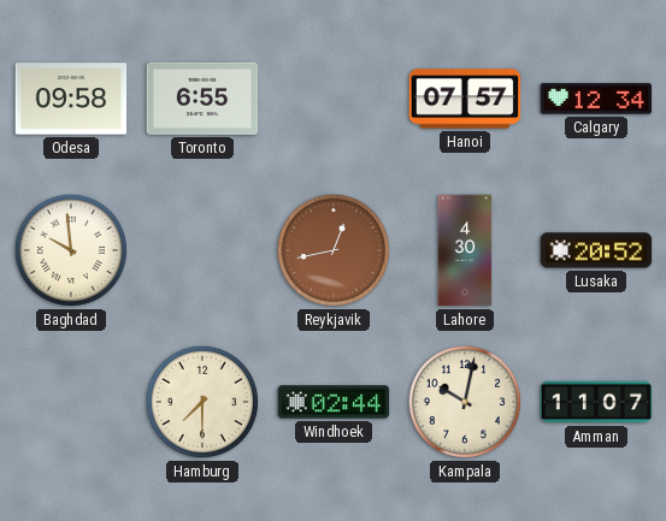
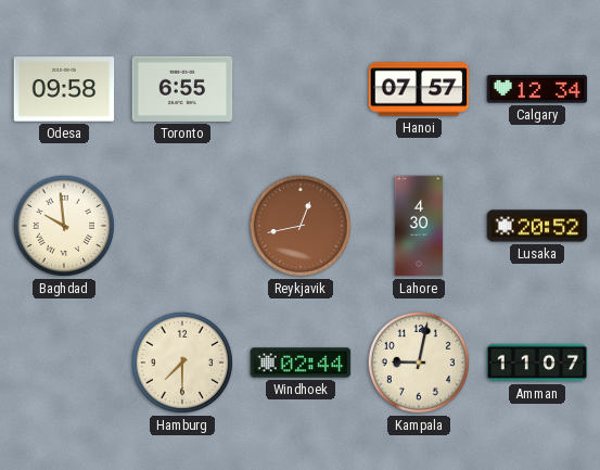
Kampala: 10:02 -> 9:02 (419, 363)
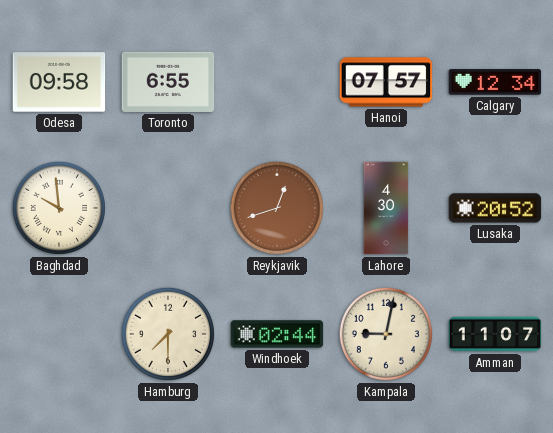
Reykjavik: 12:43 -> 12:42 (277, 208)
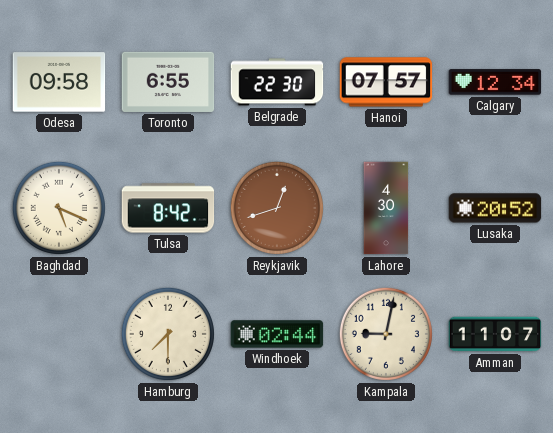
Belgrade: none -> 22:30 (277, 82)
Baghdad: 9:59 -> 5:19 (59, 208)
Tulsa: none -> 8:42 (168, 208)
